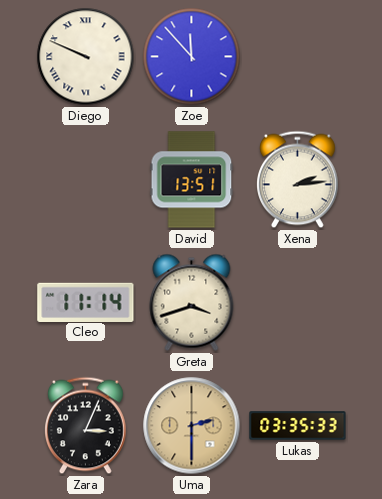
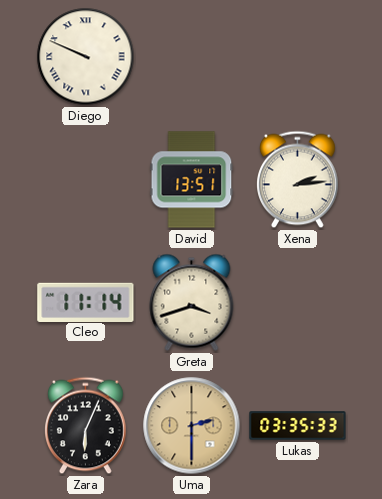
Zoe: 11:53 -> none (192, 57)
Zara: 3:04 -> 6:04 (86, 426)
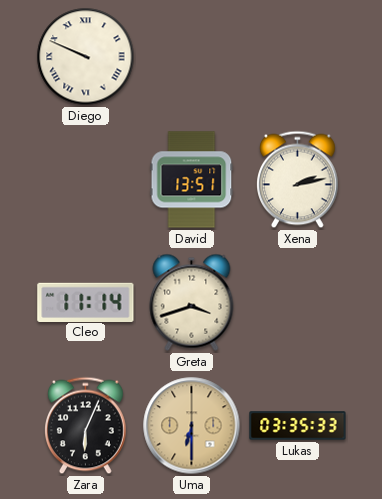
Xena: 2:14 -> 2:13 (298, 180)
Uma: 2:30 -> 6:30 (192, 426)
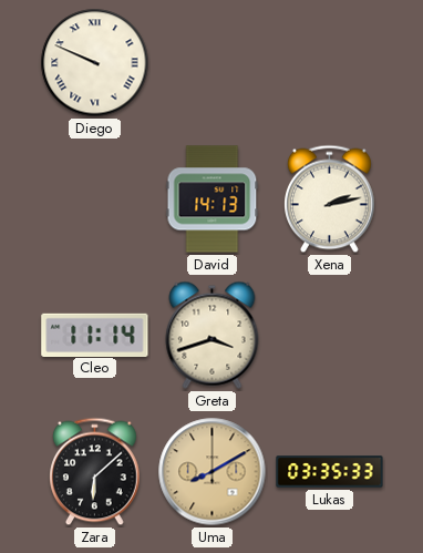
David: 13:51 -> 14:13 (213, 199)
Zara: 6:04 -> 6:08 (95, 472)
Uma: 6:30 -> 8:10 (213, 472)
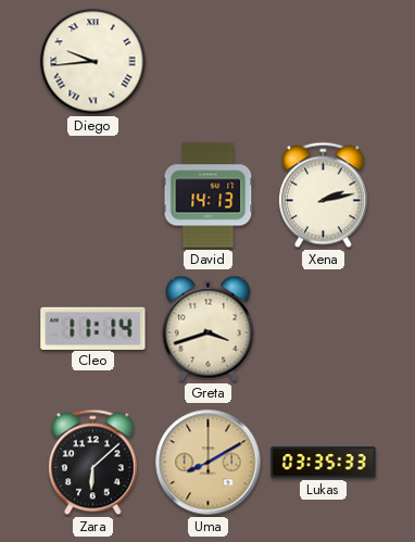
Diego: 9:49 -> 9:44 (93, 62)
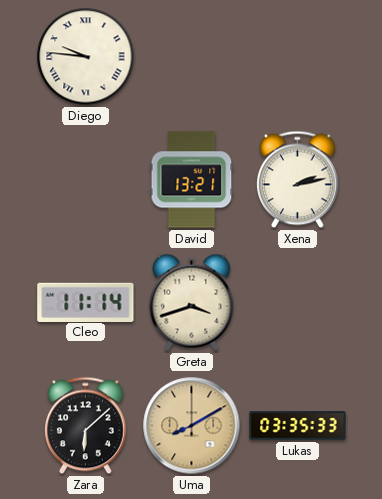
Diego: 9:44 -> 9:46 (86, 57)
David: 14:13 -> 13:21 (192, 180)
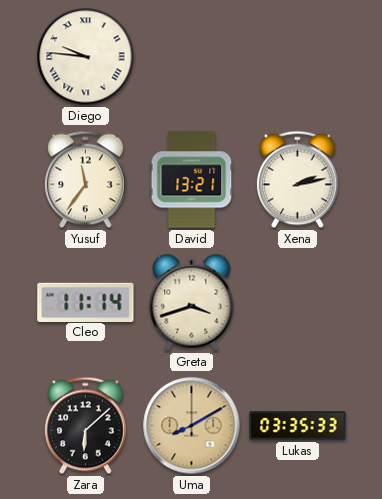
Yusuf: none -> 11:36 (86, 180)
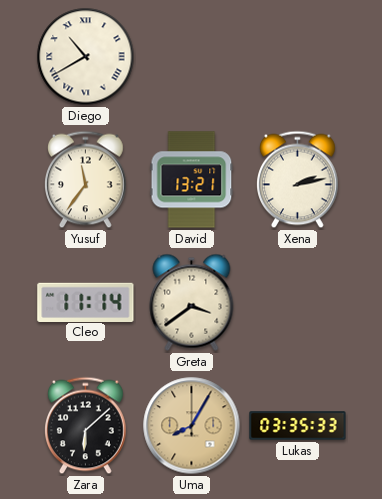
Diego: 9:46 -> 10:40 (86, 57)
Greta: 3:42 -> 3:39 (192, 302)
Uma: 8:10 -> 8:05 (192, 426)
